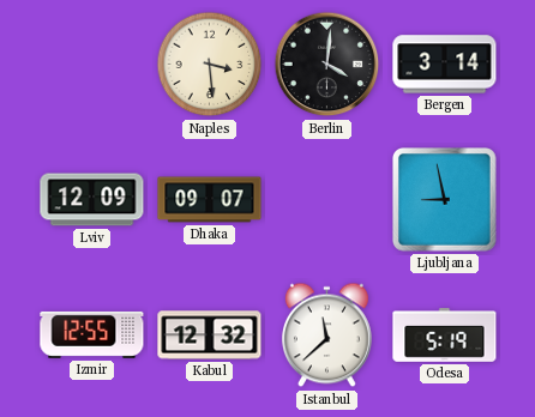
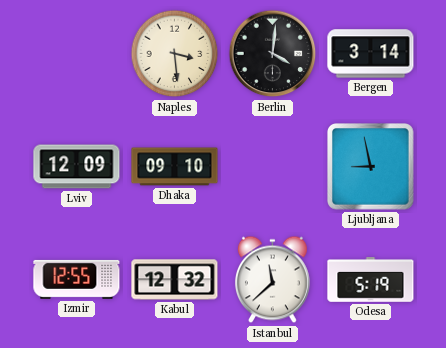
Dhaka: 09:07 -> 09:10 (175, 167)
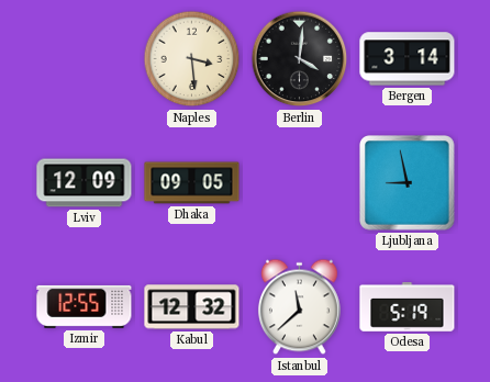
Dhaka: 09:10 -> 09:05 (192, 183)
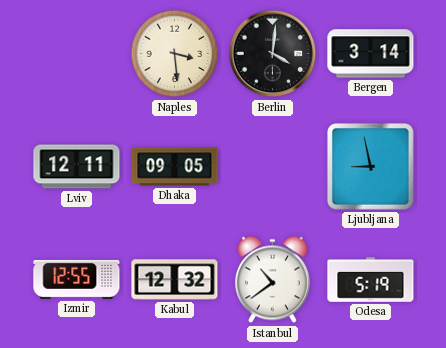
Lviv: 12:09 -> 12:11 (77, 167)
Istanbul: 11:38 -> 10:39 (272, 280)
